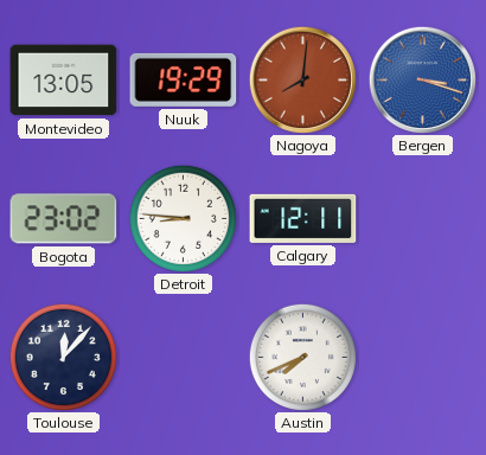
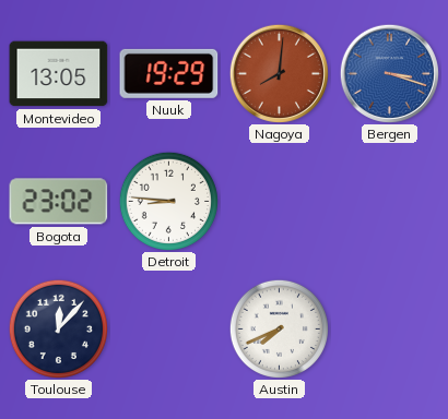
Calgary: 12:11 -> none (303, 218)
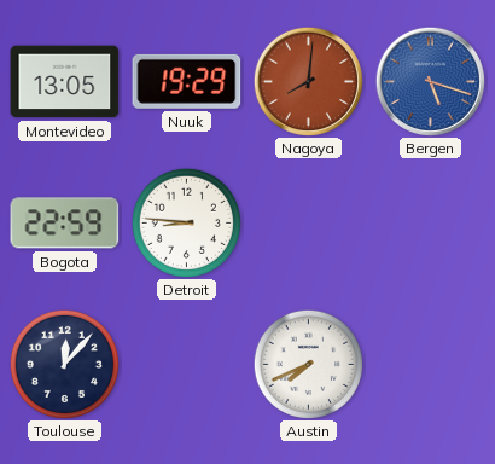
Bergen: 3:18 -> 5:18 (430, 81)
Bogota: 23:02 -> 22:59 (65, 224)
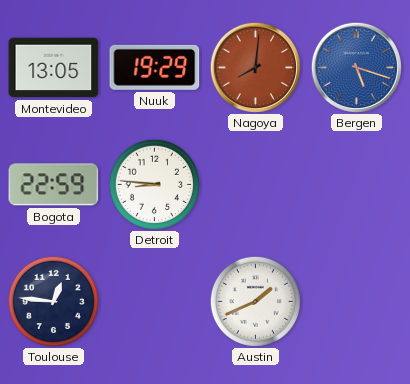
Toulouse: 12:07 -> 12:46 (53, 301)
Austin: 7:41 -> 1:41 (255, 301)
